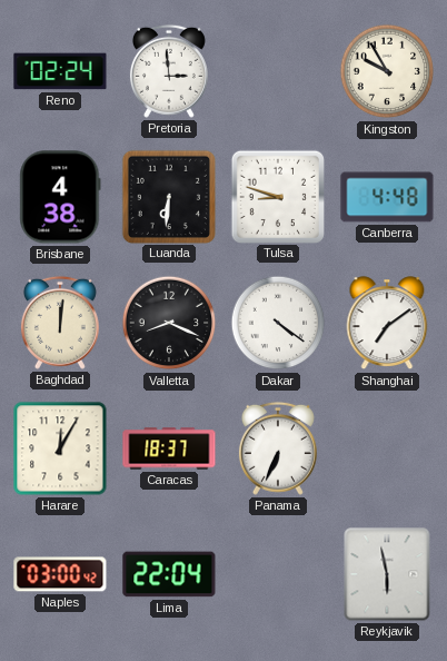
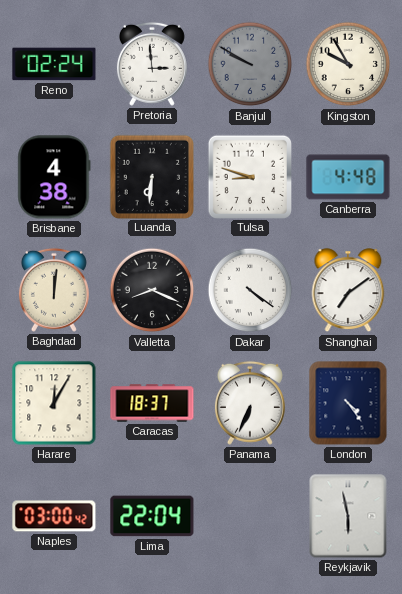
Banjul: none -> 9:50 (250, 64)
London: none -> 4:24 (348, 403)
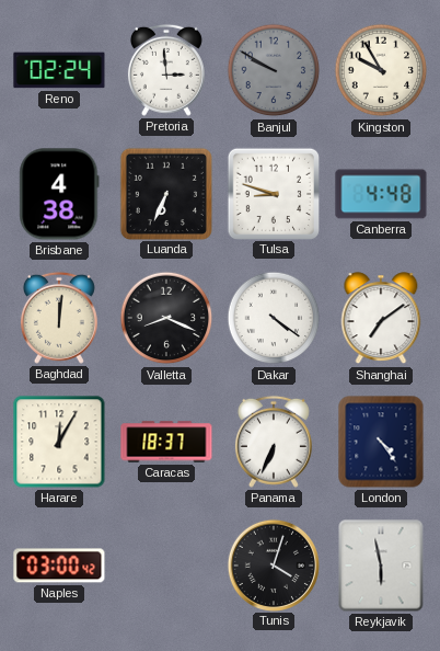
Luanda: 6:31 -> 6:34 (165, 193)
Lima: 22:04 -> none (152, 516)
Tunis: none -> 4:03 (273, 564)
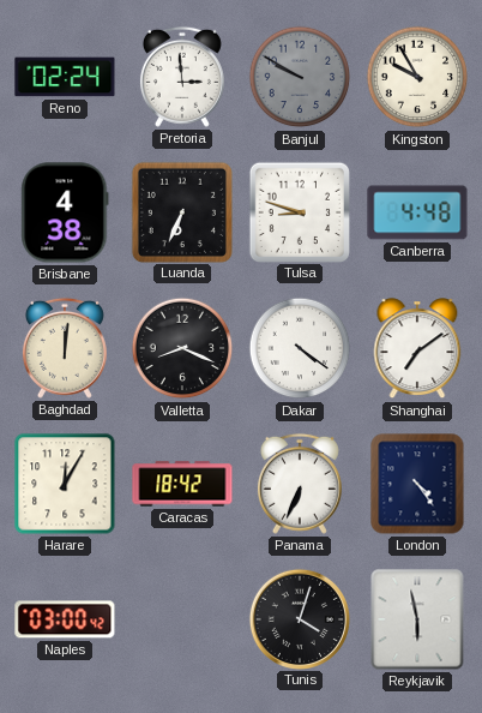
Caracas: 18:37 -> 18:42 (182, 484)
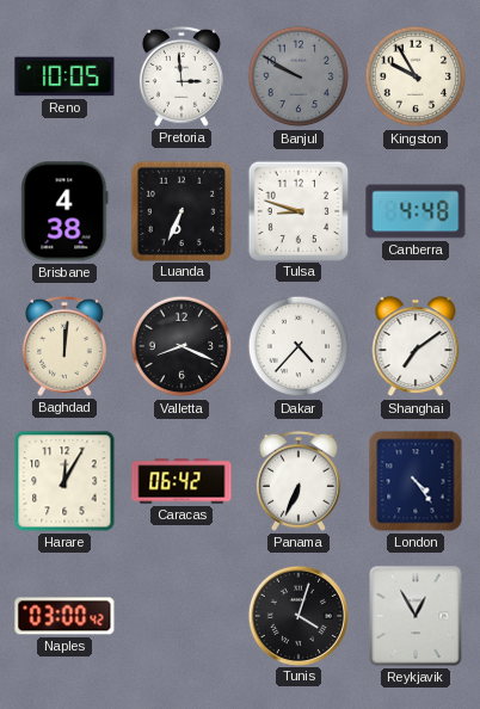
Reno: 02:24 -> 10:05 (64, 76)
Dakar: 4:21 -> 4:37 (299, 346)
Caracas: 18:42 -> 06:42 (181, 481)
Reykjavik: 5:58 -> 12:55 (416, 616)
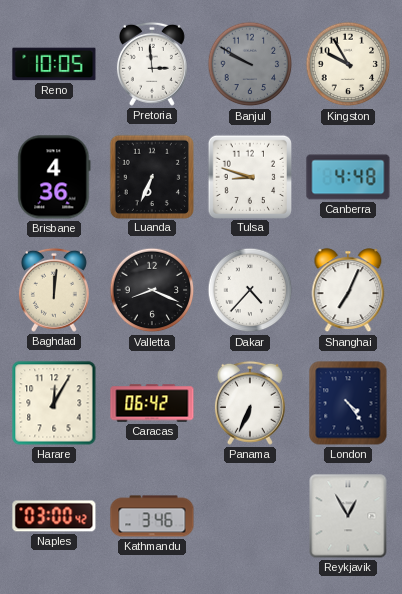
Brisbane: 4:38 -> 4:36 (54, 177)
Shanghai: 7:09 -> 7:04 (348, 291)
Kathmandu: none -> 3:46 (152, 516)
Tunis: 4:03 -> none (297, 615)
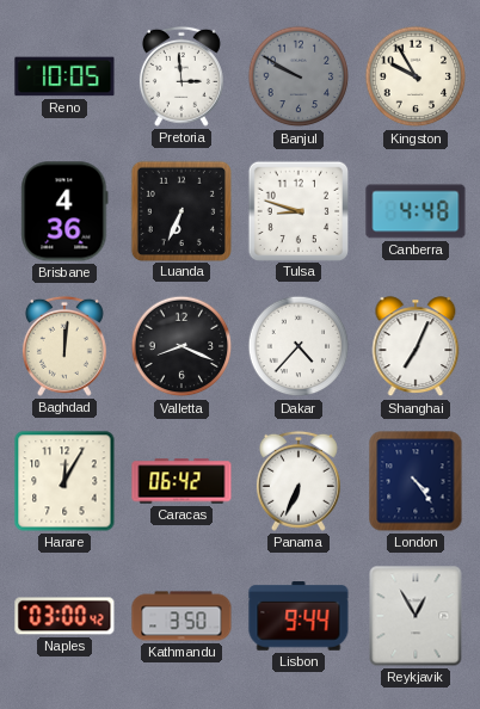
Kathmandu: 3:46 -> 3:50 (181, 616)
Lisbon: none -> 9:44 (299, 616)
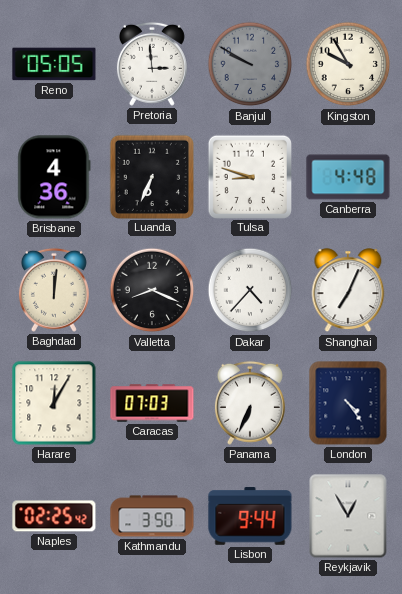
Reno: 10:05 -> 05:05 (54, 64)
Caracas: 06:42 -> 07:03 (152, 403)
Naples: 03:00 -> 02:25 (54, 516)
